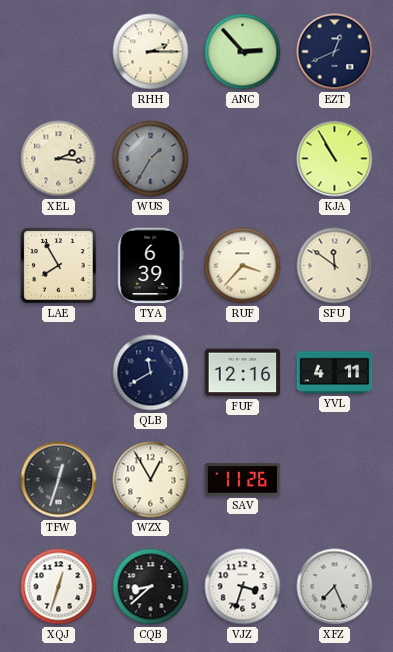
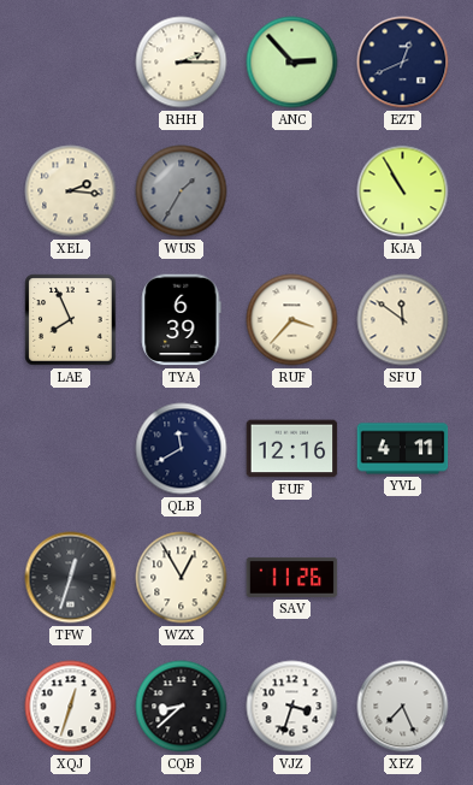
LAE: 7:55 -> 7:56 (71, 320)
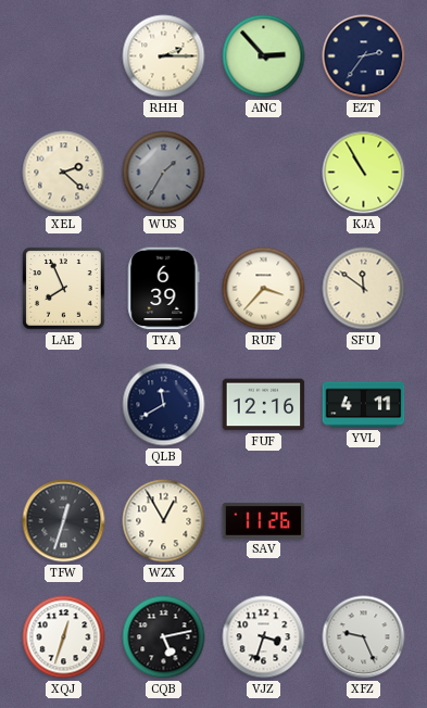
EZT: 12:41 -> 2:36 (364, 56)
XEL: 2:16 -> 2:22 (64, 173)
CQB: 8:38 -> 5:13 (164, 637)
XFZ: 7:26 -> 9:26 (364, 637)
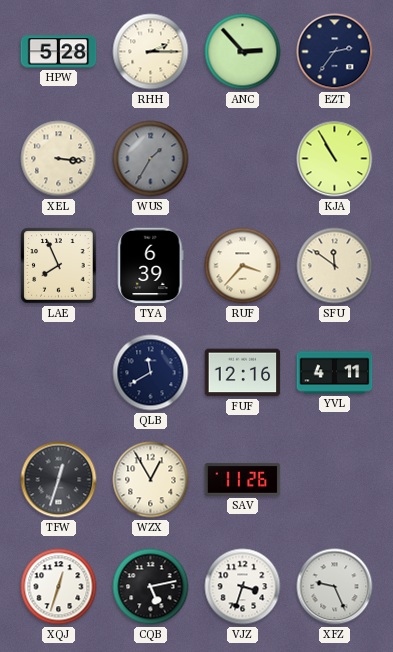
HPW: none -> 5:28 (59, 52)
XEL: 2:22 -> 3:16 (59, 159)
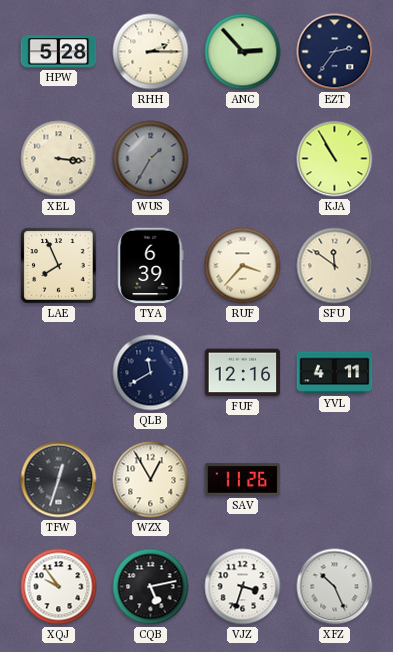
XQJ: 12:33 -> 9:54 (59, 587)
XFZ: 9:26 -> 10:26 (335, 587)
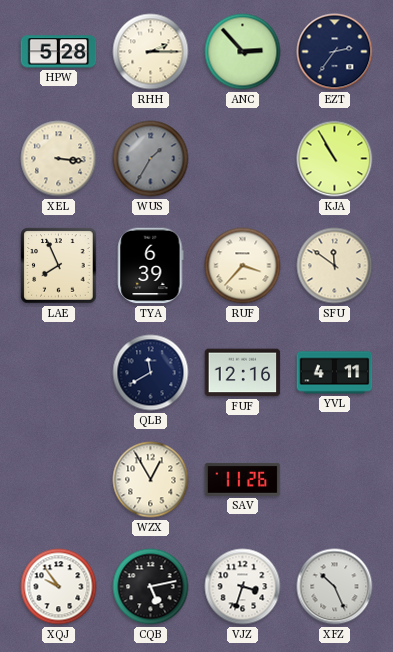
TFW: 12:33 -> none (59, 480)
